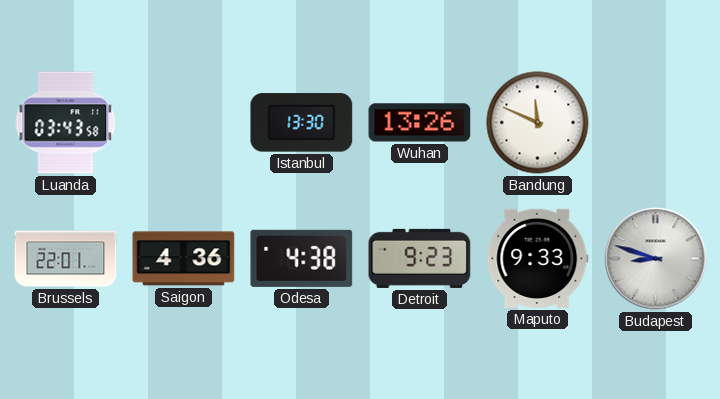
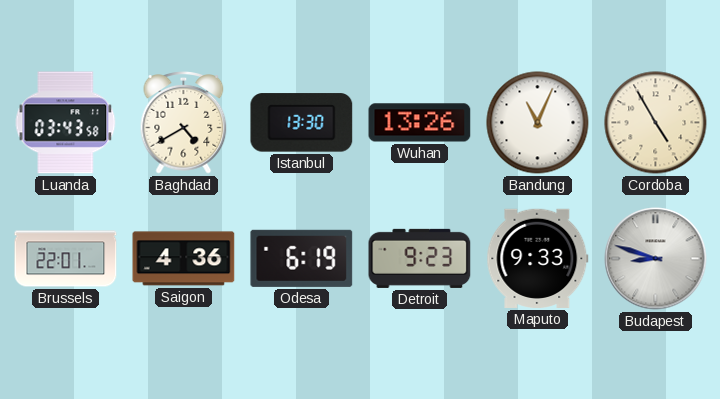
Baghdad: none -> 4:40 (184, 123)
Bandung: 11:49 -> 11:04 (538, 123)
Cordoba: none -> 4:55 (656, 123)
Odesa: 4:38 -> 6:19 (302, 258)
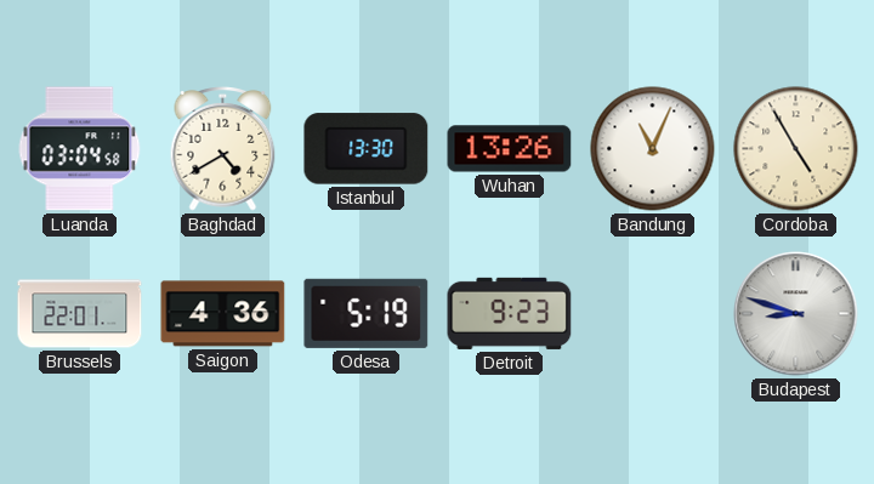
Luanda: 03:43 -> 03:04 (80, 149)
Odesa: 6:19 -> 5:19 (367, 313)
Maputo: 9:33 -> none (538, 258)
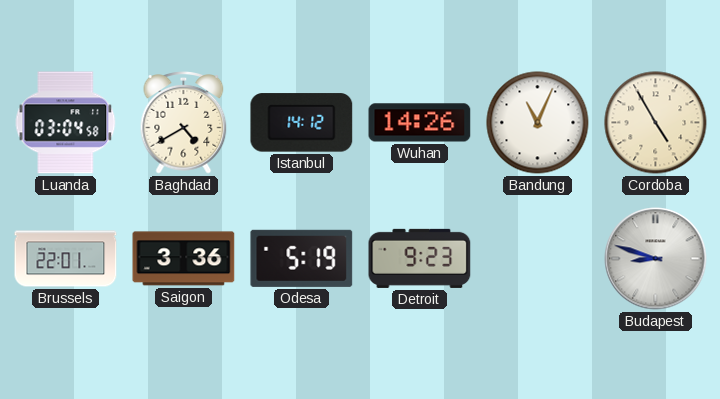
Istanbul: 13:30 -> 14:12 (302, 123)
Wuhan: 13:26 -> 14:26 (420, 123)
Saigon: 4:36 -> 3:36 (184, 259)
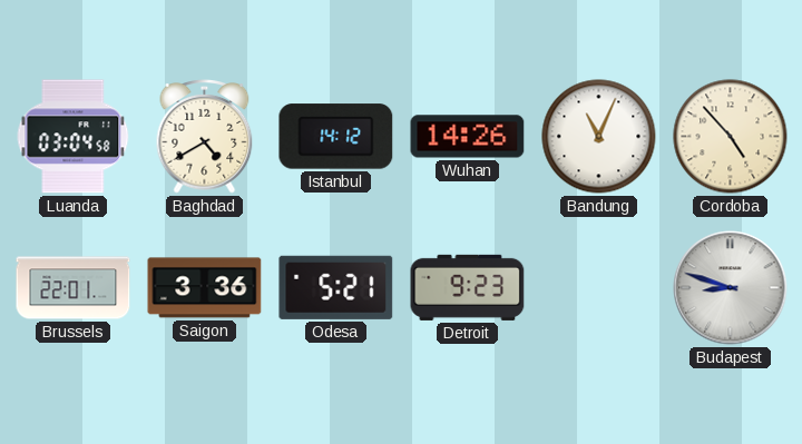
Cordoba: 4:55 -> 4:53 (731, 137)
Odesa: 5:19 -> 5:21 (336, 287)
